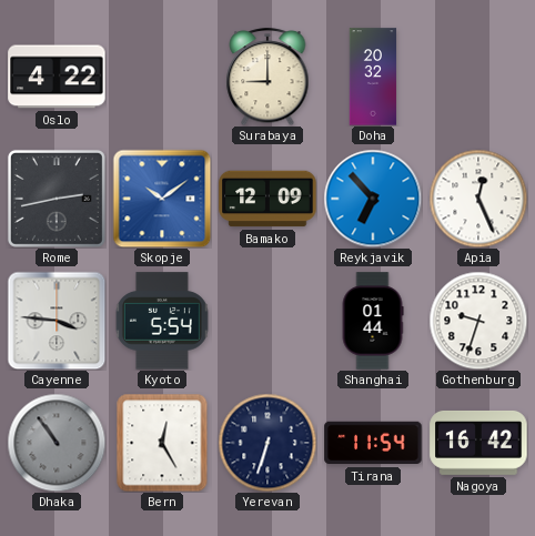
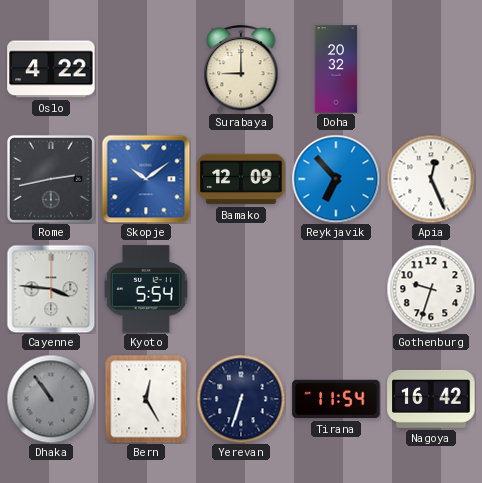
Shanghai: 01:44 -> none (373, 321)
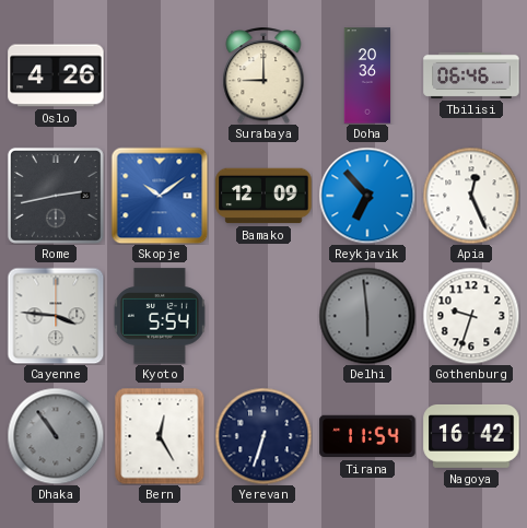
Oslo: 4:22 -> 4:26 (56, 75)
Doha: 20:32 -> 20:36 (367, 75)
Tbilisi: none -> 06:46 (471, 75)
Delhi: none -> 5:59 (367, 316)
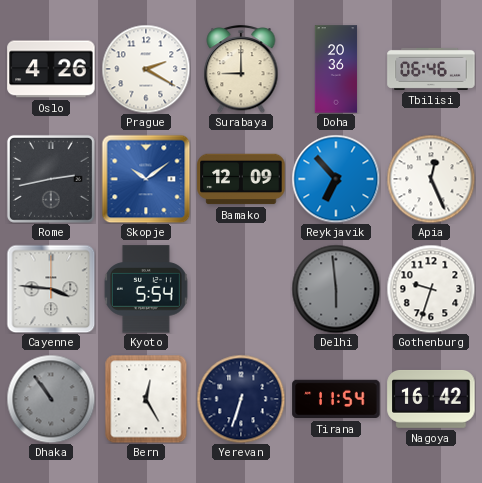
Prague: none -> 2:20 (146, 69)
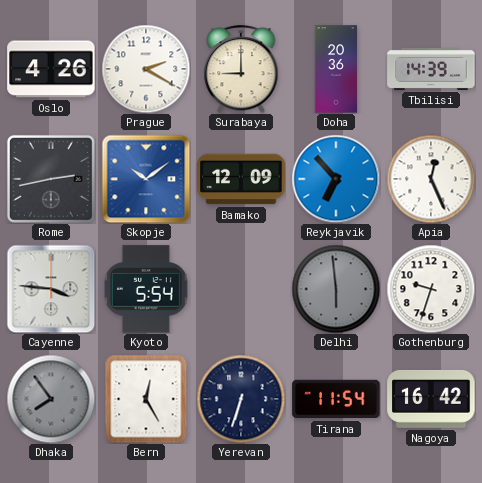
Tbilisi: 06:46 -> 14:39 (431, 69)
Dhaka: 10:54 -> 7:54 (51, 399)
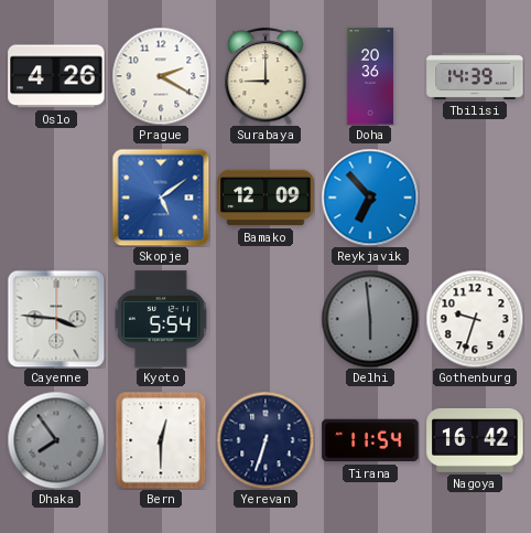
Rome: 2:43 -> none (51, 179)
Skopje: 10:09 -> 5:09 (161, 198)
Apia: 12:26 -> none (431, 179)
Bern: 12:25 -> 12:30 (161, 440)
